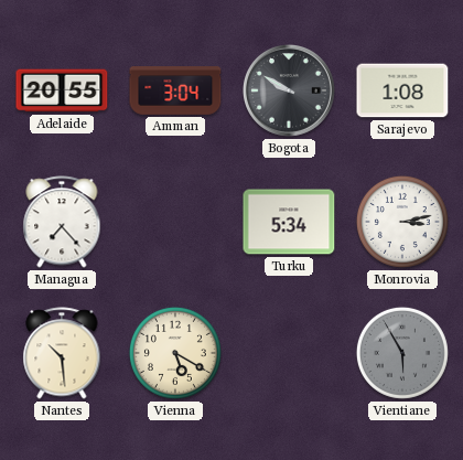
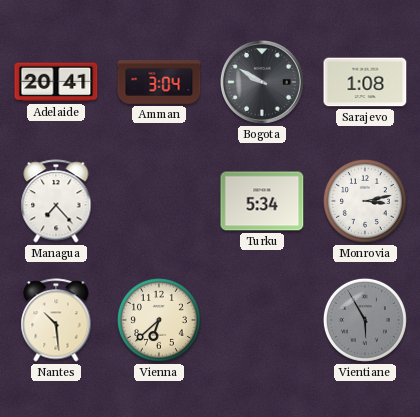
Adelaide: 20:55 -> 20:41 (56, 82)
Vienna: 5:20 -> 6:38 (159, 320)
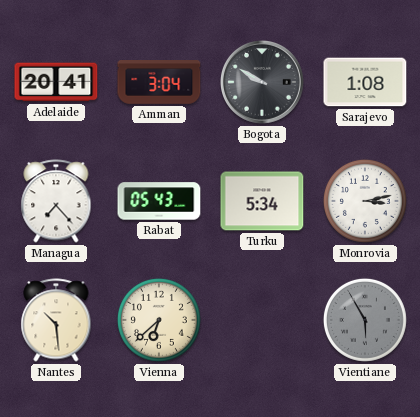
Rabat: none -> 05:43 (159, 201)
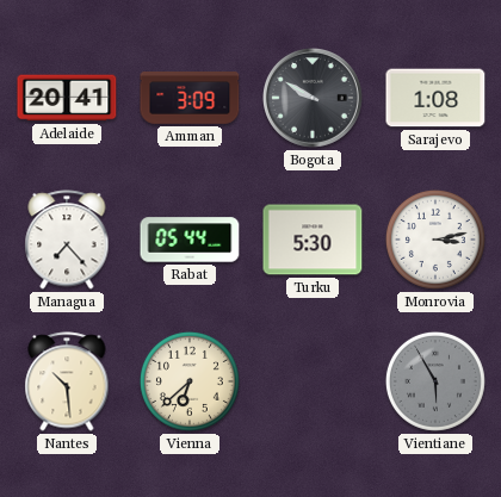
Amman: 3:04 -> 3:09 (190, 99)
Rabat: 05:43 -> 05:44 (190, 240)
Turku: 5:34 -> 5:30 (313, 240)
